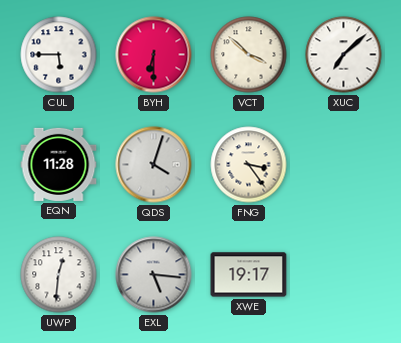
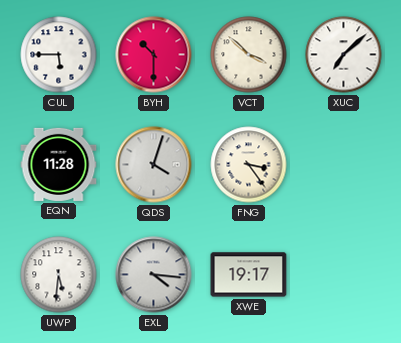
BYH: 6:30 -> 10:30 (154, 55)
UWP: 12:31 -> 5:31 (59, 275)
EXL: 5:16 -> 4:16 (154, 275)
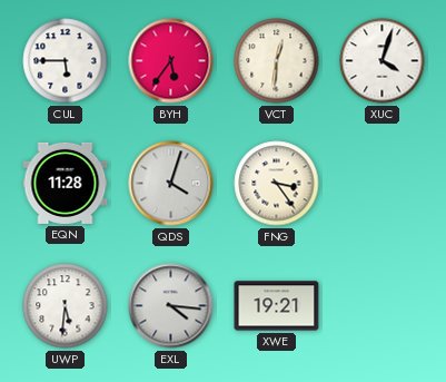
BYH: 10:30 -> 5:36 (171, 61)
VCT: 3:52 -> 12:31 (277, 61)
XUC: 7:08 -> 4:03 (383, 61)
XWE: 19:17 -> 19:21 (277, 306)
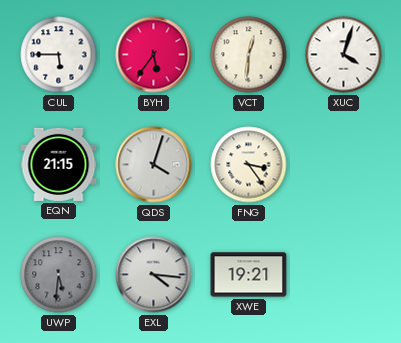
EQN: 11:28 -> 21:15 (59, 164)
UWP dial: white -> grey (59, 275)
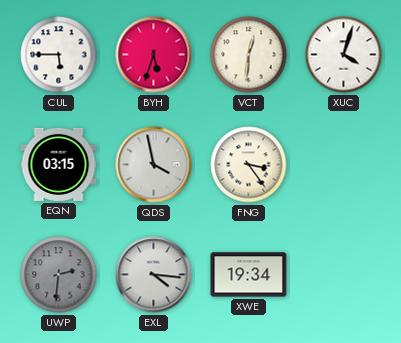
BYH: 5:36 -> 5:33 (154, 55)
EQN: 21:15 -> 03:15 (59, 164)
QDS: 4:03 -> 3:58 (154, 165)
UWP: 5:31 -> 2:31 (59, 275)
XWE: 19:21 -> 19:34 (249, 275)
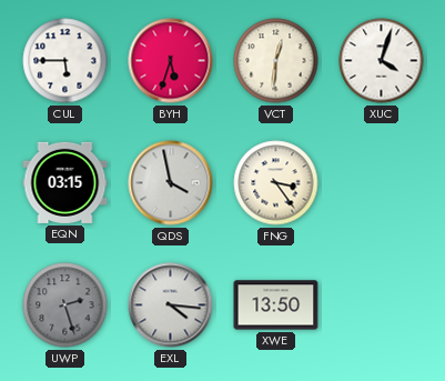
UWP: 2:31 -> 2:27 (65, 305)
XWE: 19:34 -> 13:50 (276, 305)
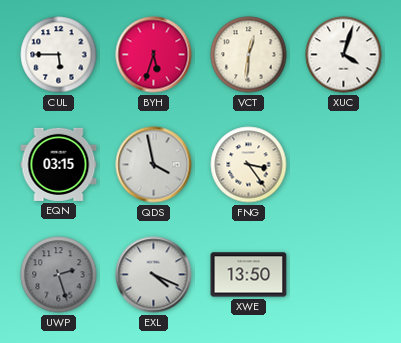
EXL: 4:16 -> 4:19 (154, 275)
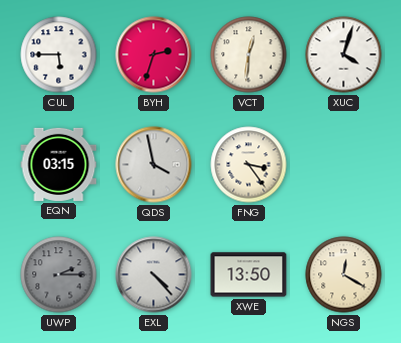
BYH: 5:33 -> 2:33 (154, 55)
UWP: 2:27 -> 2:15 (59, 275)
EXL: 4:19 -> 4:23 (154, 275)
NGS: none -> 12:20 (344, 275)
